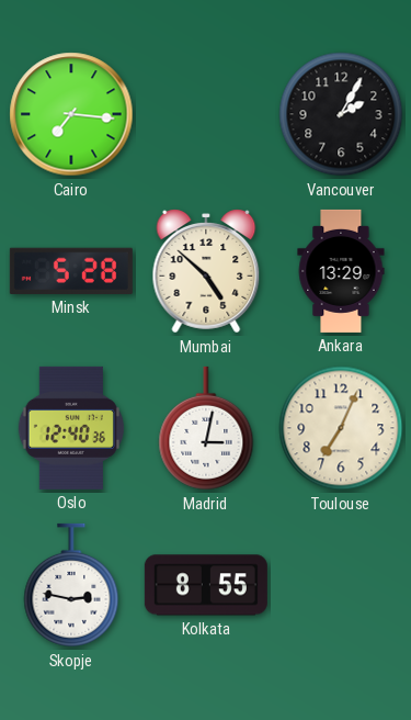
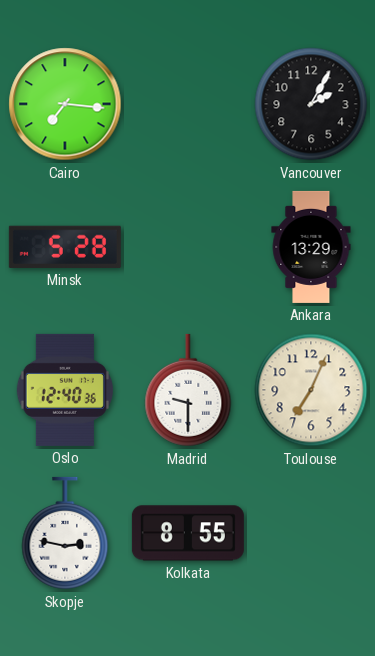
Mumbai: 4:52 -> none (206, 271)
Madrid: 3:02 -> 9:30 (188, 390)
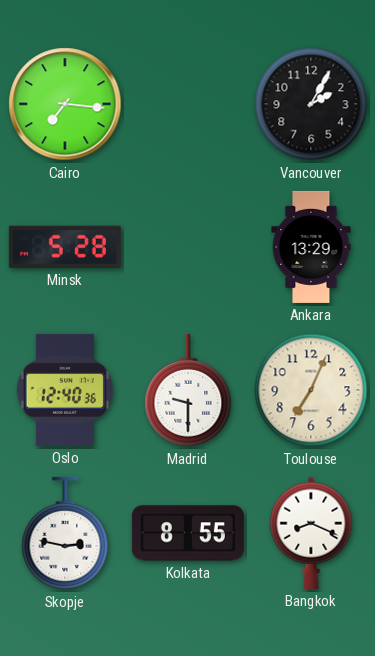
Bangkok: none -> 8:19 (311, 533)
